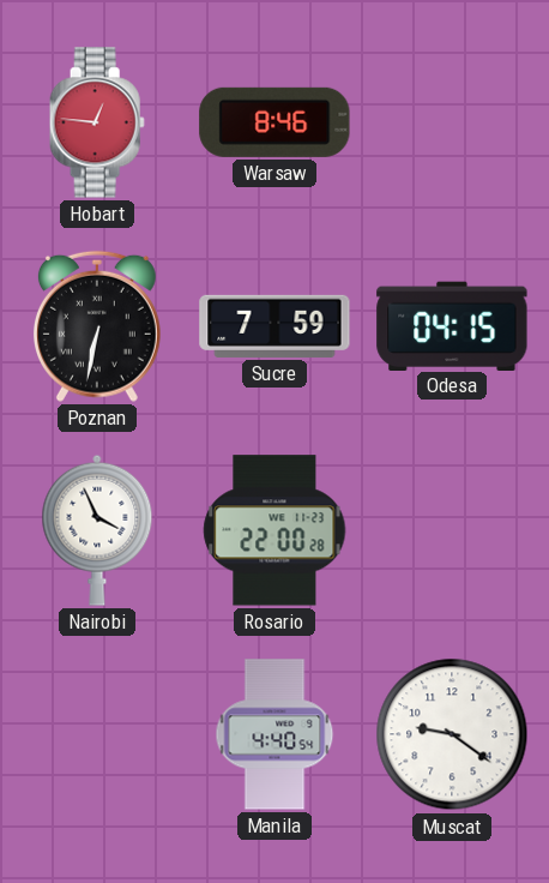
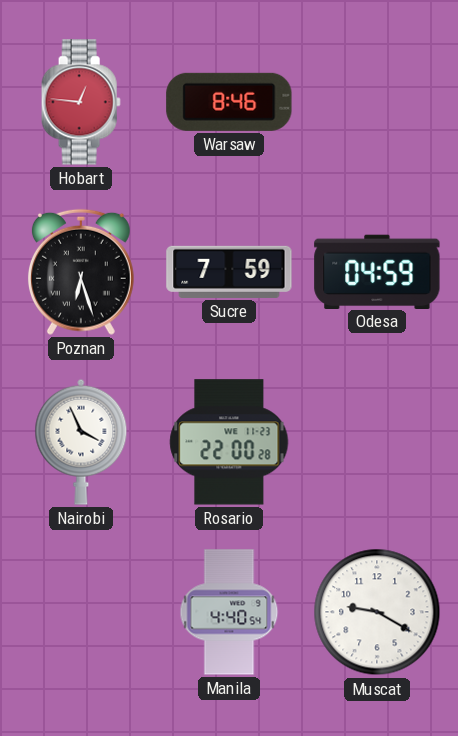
Poznan: 6:32 -> 6:27 (81, 272)
Odesa: 04:15 -> 04:59 (377, 271)
Muscat: 9:21 -> 9:20 (377, 612)
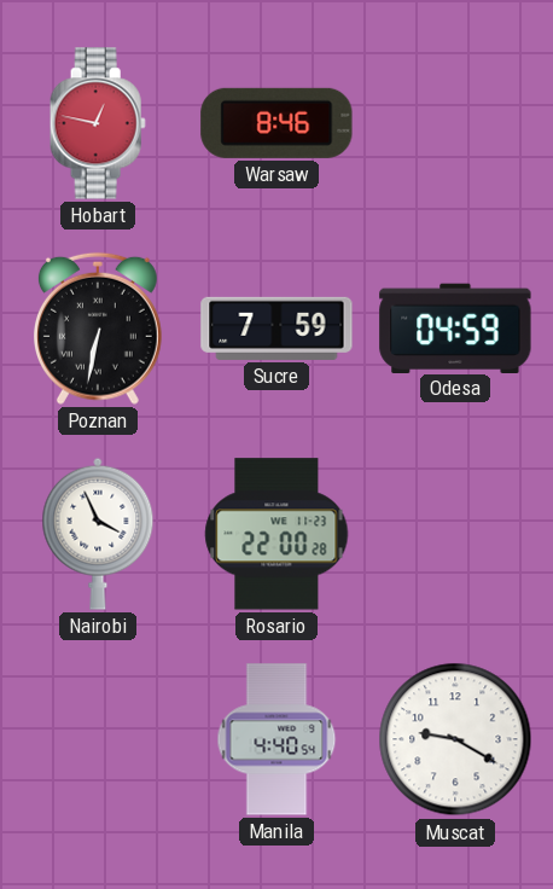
Hobart: 12:46 -> 12:47 (98, 123)
Poznan: 6:27 -> 6:32 (98, 329)
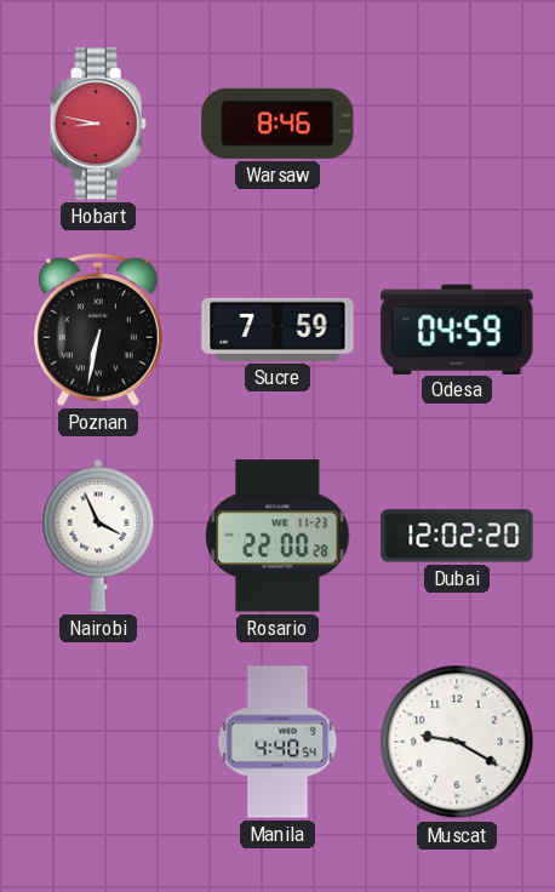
Hobart: 12:47 -> 8:47 (98, 124)
Dubai: none -> 12:02 (457, 536)
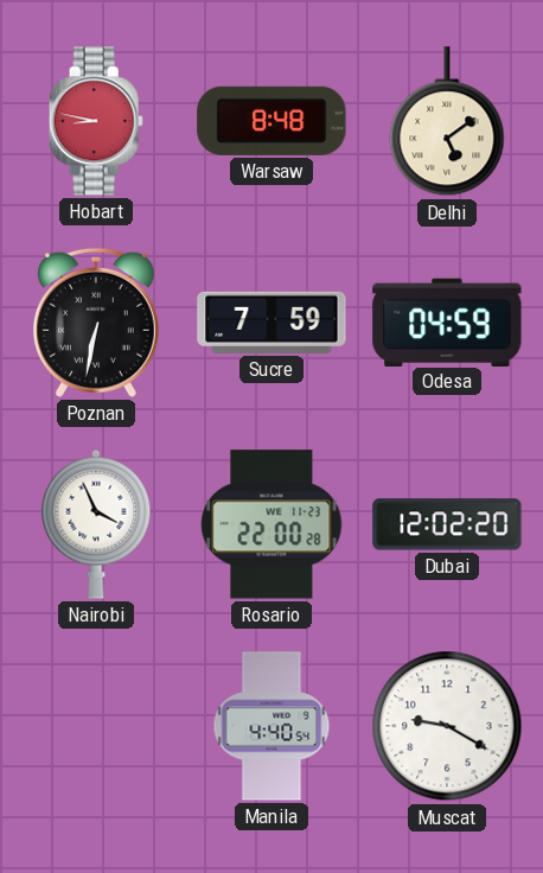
Warsaw: 8:46 -> 8:48 (271, 121)
Delhi: none -> 5:09 (447, 122)
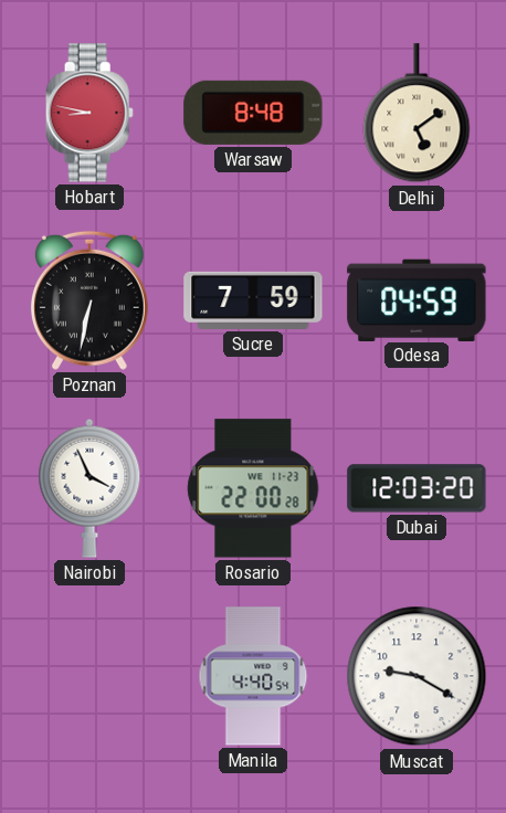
Dubai: 12:02 -> 12:03 (417, 488)
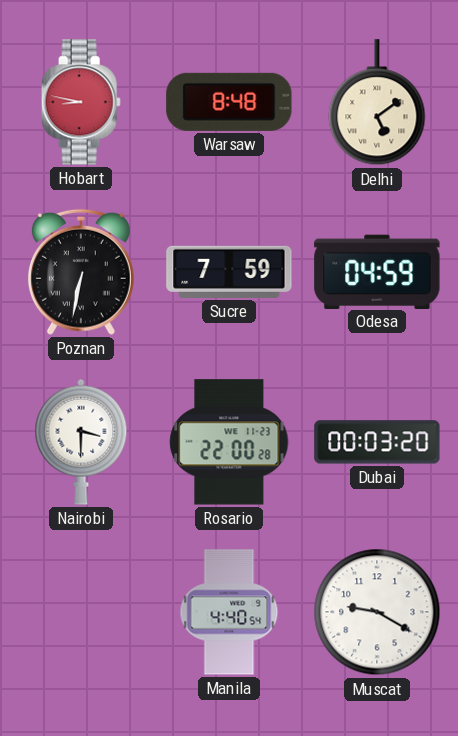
Nairobi: 3:56 -> 3:30 (81, 442)
Dubai: 12:03 -> 00:03 (377, 442)
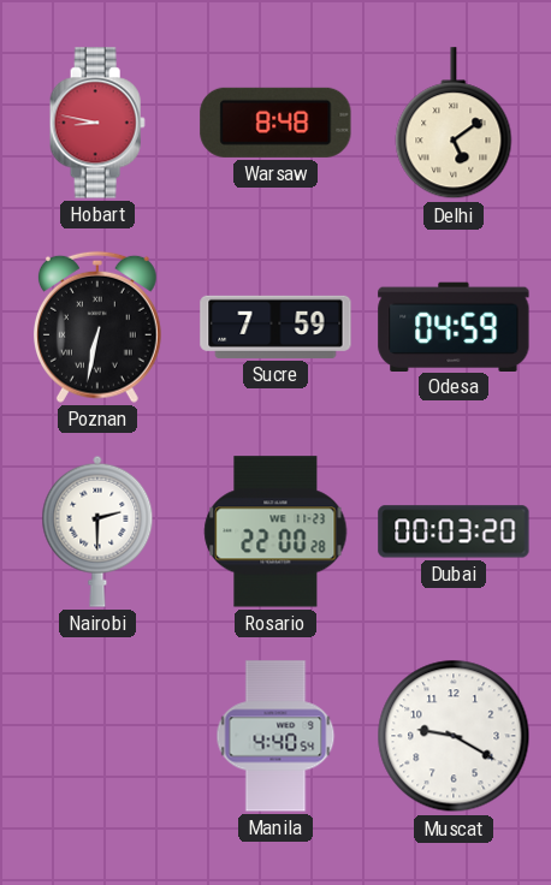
Nairobi: 3:30 -> 2:30 (97, 531)
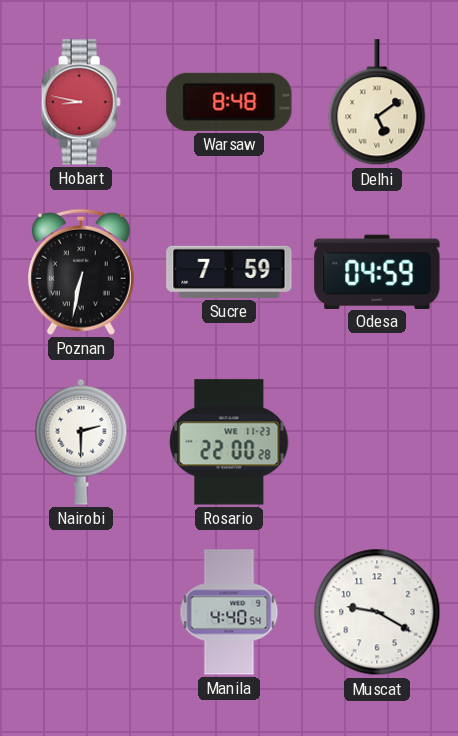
Dubai: 00:03 -> none (454, 531)
